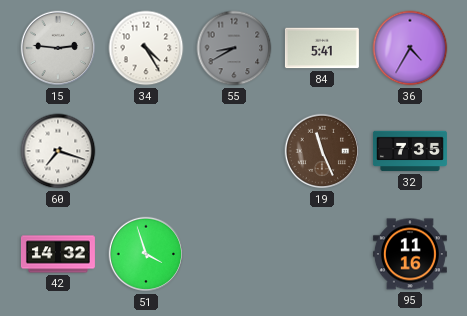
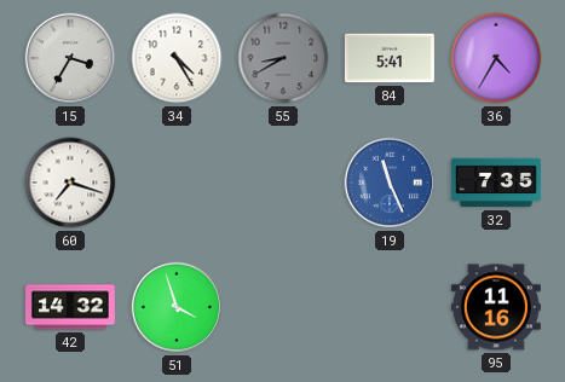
15: 2:46 -> 3:35 (70, 58)
19 dial: brown -> blue (390, 183)
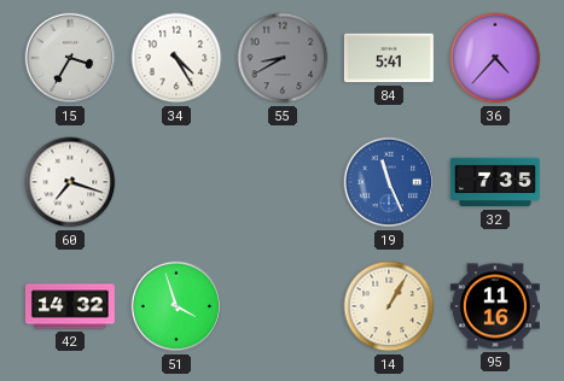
36: 4:35 -> 4:37 (495, 58)
14: none -> 1:05 (389, 306)
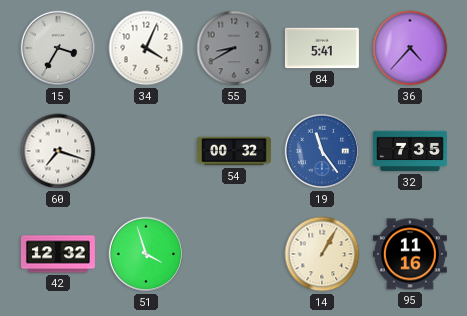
34: 4:25 -> 4:04 (146, 48)
54: none -> 00:32 (234, 151)
19: 11:26 -> 11:24 (322, 151)
42: 14:32 -> 12:32 (58, 254)
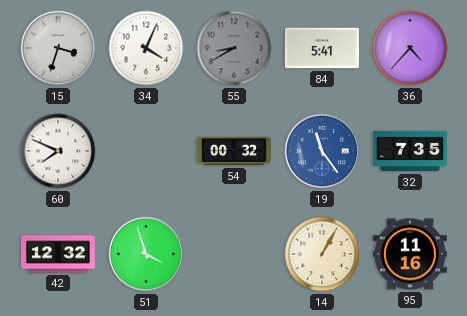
15: 3:35 -> 3:33 (58, 48)
60: 7:18 -> 7:49 (58, 151)
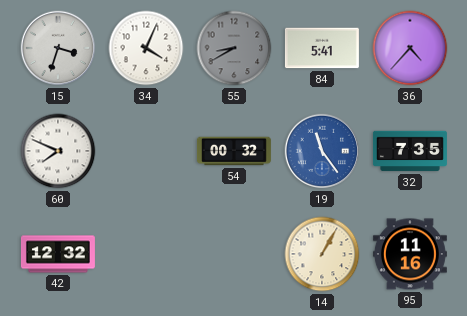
51: 3:57 -> none (146, 254)
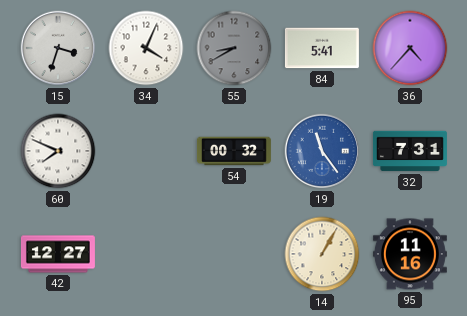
32: 7:35 -> 7:31 (410, 151)
42: 12:32 -> 12:27 (58, 254)
